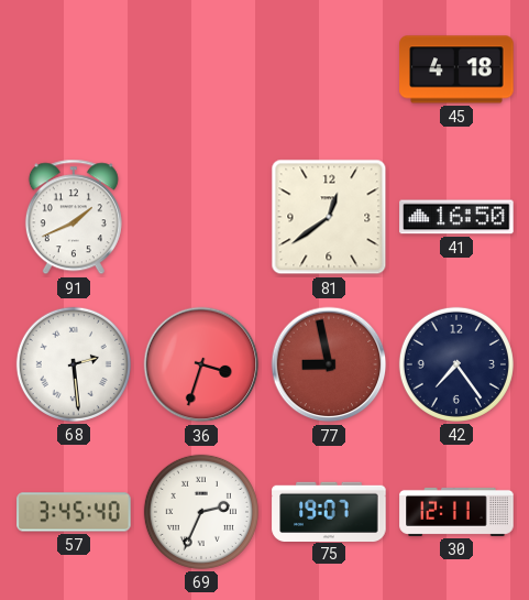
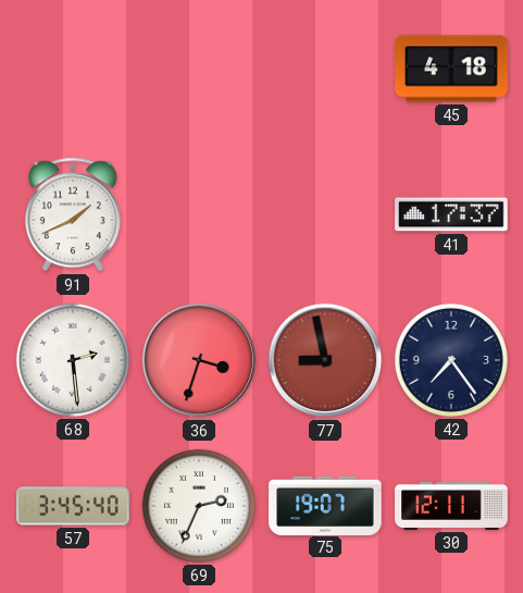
81: 12:39 -> none (329, 217)
41: 16:50 -> 17:37 (451, 214)
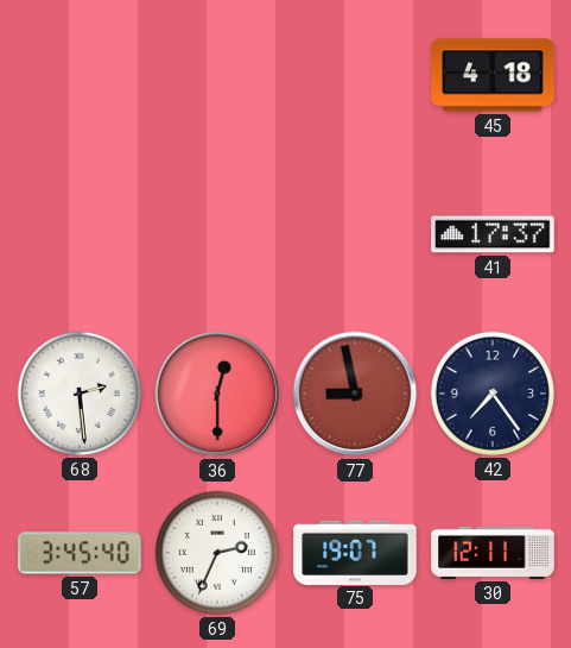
91: 1:41 -> none (73, 214)
36: 3:33 -> 12:30 (217, 394)
